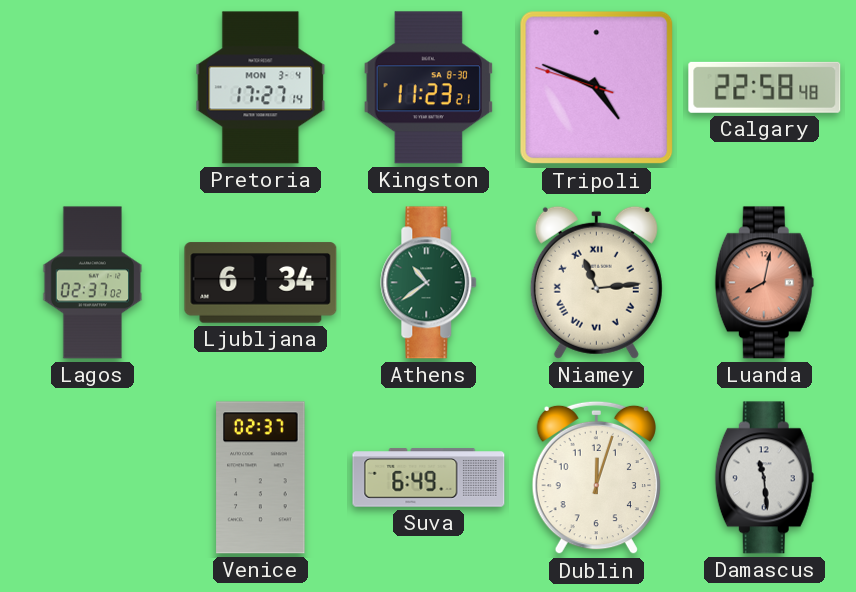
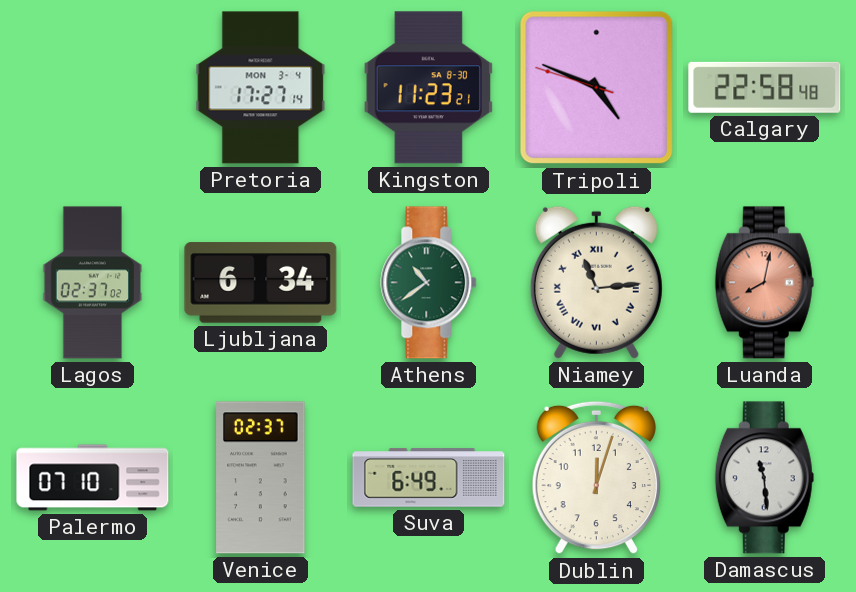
Palermo: none -> 07:10 (93, 478)
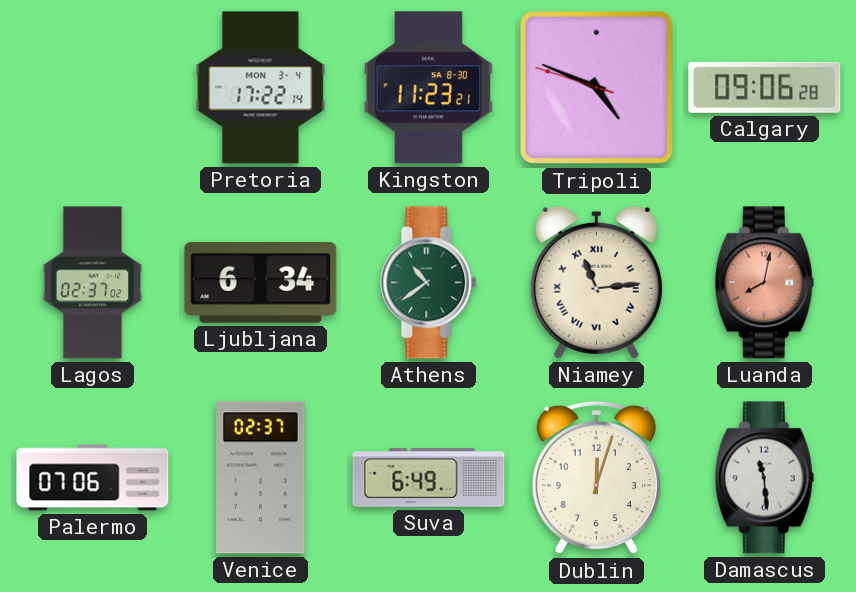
Pretoria: 17:27 -> 17:22 (261, 88)
Calgary: 22:58 -> 09:06 (765, 87)
Palermo: 07:10 -> 07:06 (93, 478)
